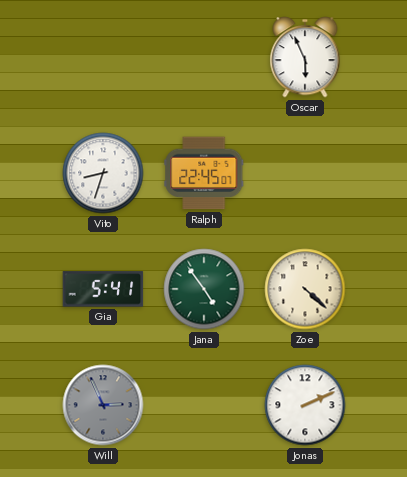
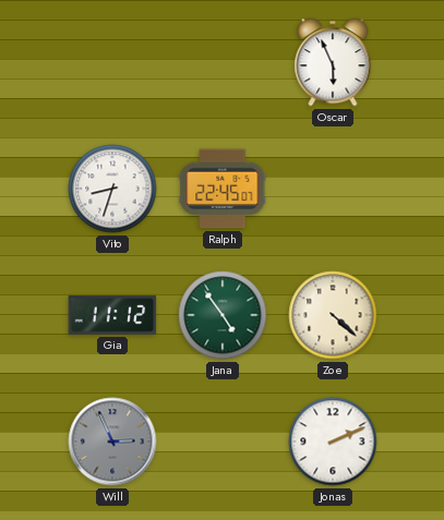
Gia: 5:41 -> 11:12 (112, 315)
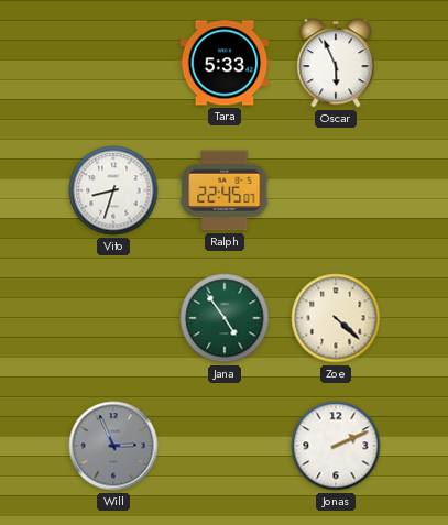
Tara: none -> 5:33 (225, 63)
Gia: 11:12 -> none (112, 315)
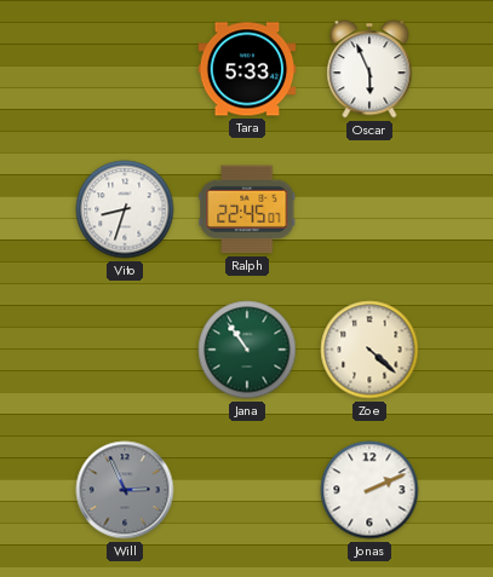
Jana: 4:54 -> 10:54 (247, 350)
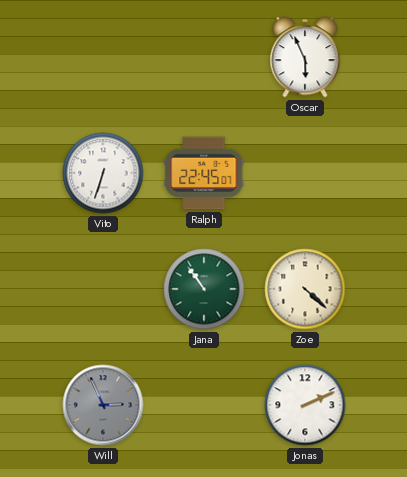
Tara: 5:33 -> none (247, 69)
Vito: 8:33 -> 6:33 (103, 173)
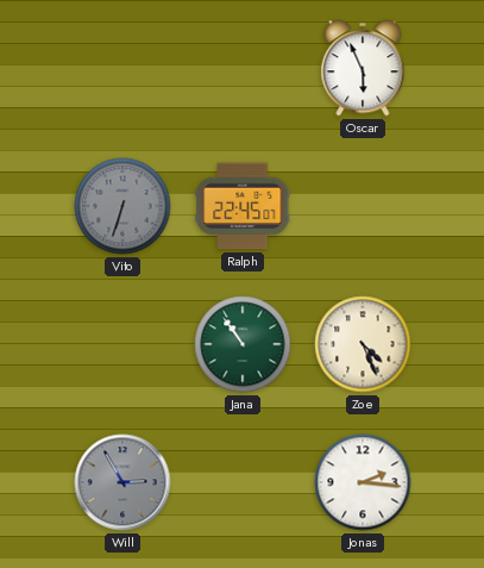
Vito dial: white -> grey (122, 206)
Zoe: 4:22 -> 4:26 (363, 344)
Will: 2:56 -> 2:55 (122, 482)
Jonas: 2:11 -> 2:16 (363, 482)
